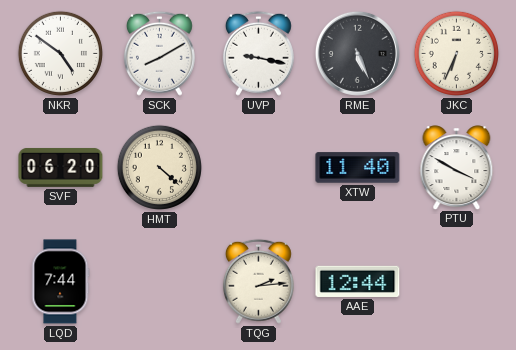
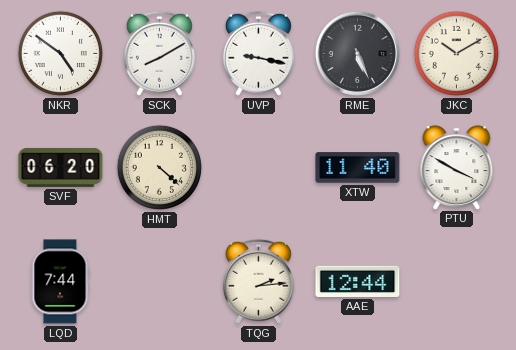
JKC: 6:34 -> 10:10 (456, 53)
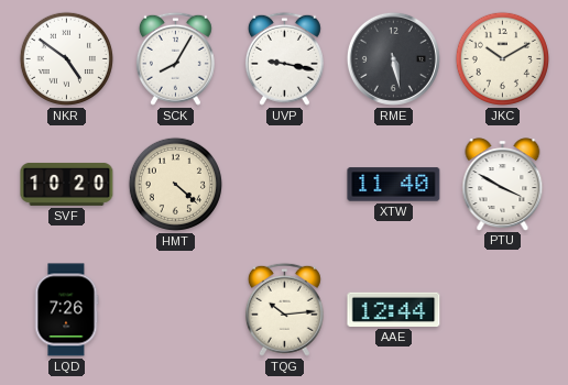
SCK: 8:10 -> 8:05 (175, 58)
RME: 5:26 -> 5:28 (393, 58)
SVF: 06:20 -> 10:20 (67, 184)
LQD: 7:44 -> 7:26 (66, 310)
TQG: 2:14 -> 10:14 (284, 309)
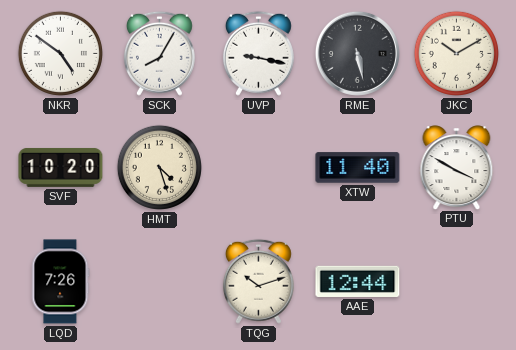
HMT: 4:22 -> 4:27 (159, 167)
TQG: 10:14 -> 10:12 (258, 281)
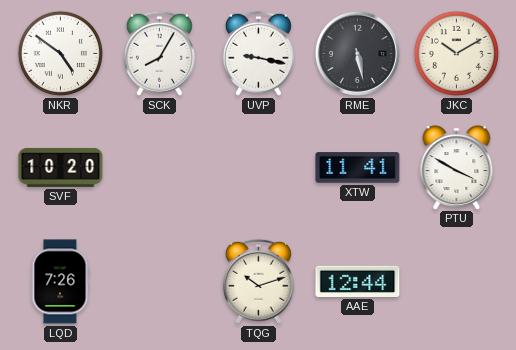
HMT: 4:27 -> none (159, 167)
XTW: 11:40 -> 11:41 (358, 168)
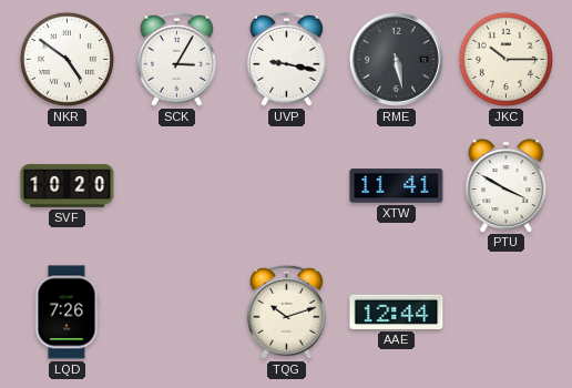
SCK: 8:05 -> 3:05 (176, 59)
JKC: 10:10 -> 10:15 (505, 59)
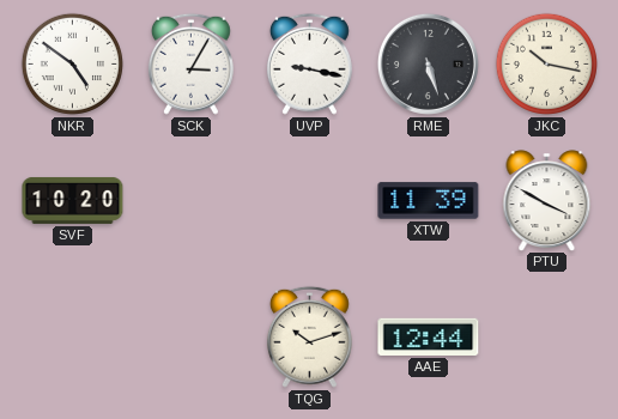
RME: 5:28 -> 5:27 (428, 63)
JKC: 10:15 -> 10:17 (546, 63)
XTW: 11:41 -> 11:39 (429, 201)
LQD: 7:26 -> none (67, 313)
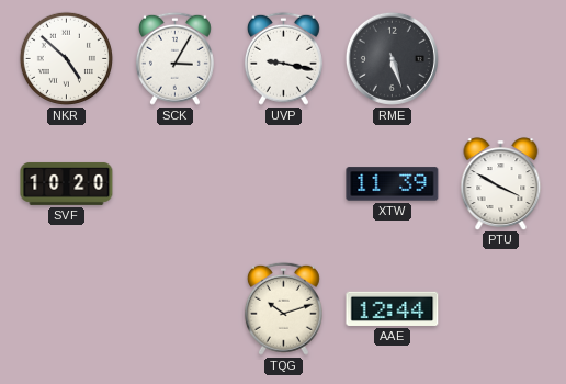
NKR: 4:51 -> 4:52 (66, 58)
JKC: 10:17 -> none (546, 63)
